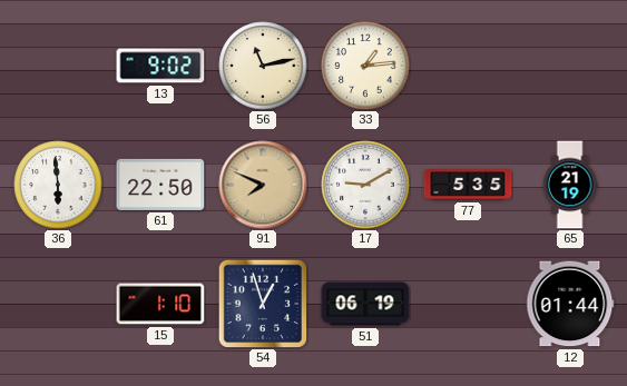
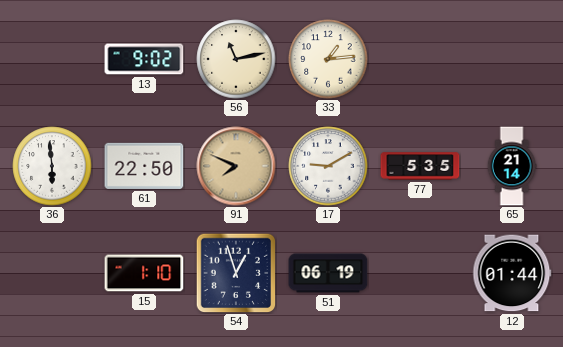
65: 21:19 -> 21:14 (512, 166)
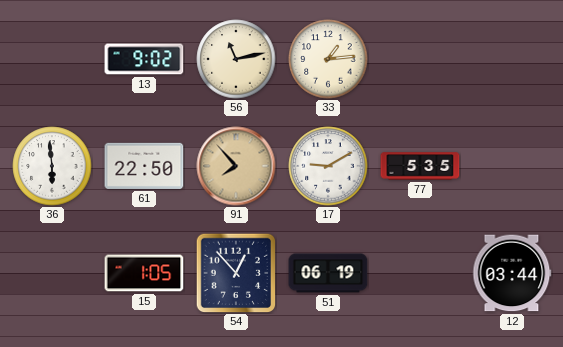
91: 7:49 -> 7:53 (236, 166)
65: 21:14 -> none (512, 166)
15: 1:10 -> 1:05 (144, 273)
54: 12:57 -> 12:53 (236, 273)
12: 01:44 -> 03:44 (512, 273)
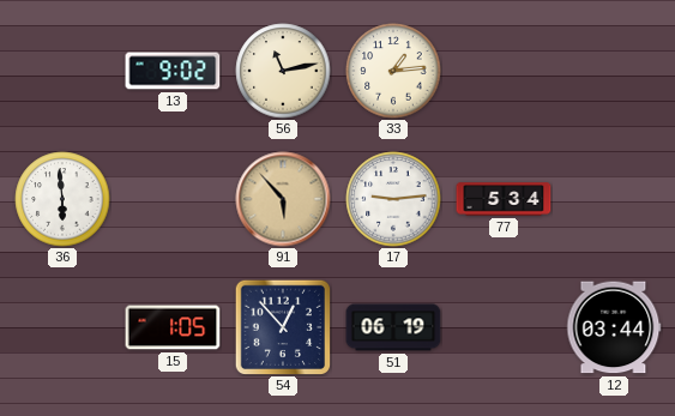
61: 22:50 -> none (144, 166)
91: 7:53 -> 5:53 (283, 199)
17: 9:10 -> 9:14 (393, 199)
77: 5:35 -> 5:34 (504, 199)
